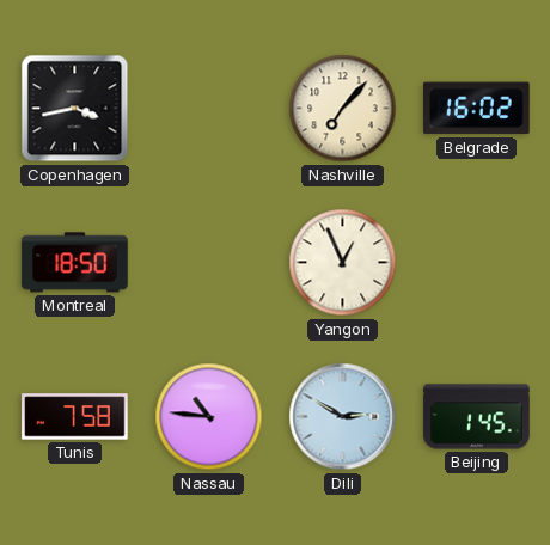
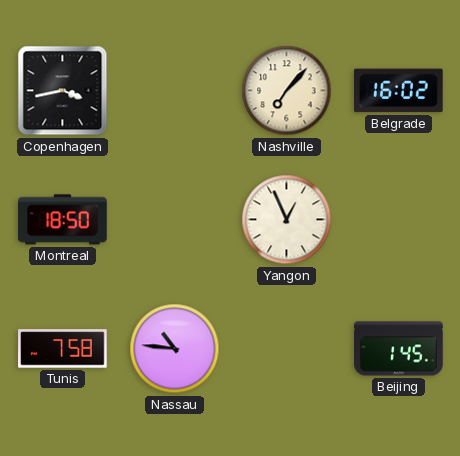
Dili: 2:50 -> none (343, 417)
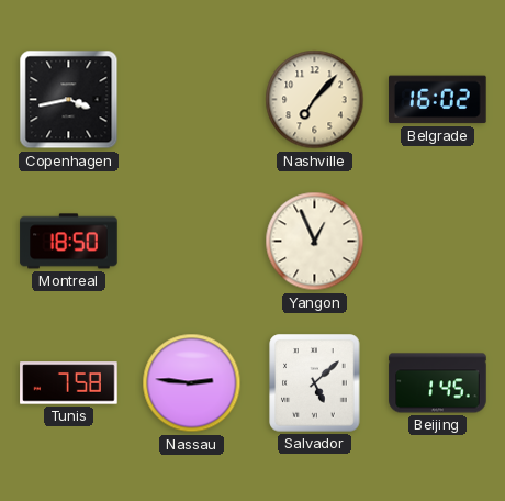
Nassau: 10:46 -> 2:46 (192, 383)
Salvador: none -> 5:08 (315, 383)
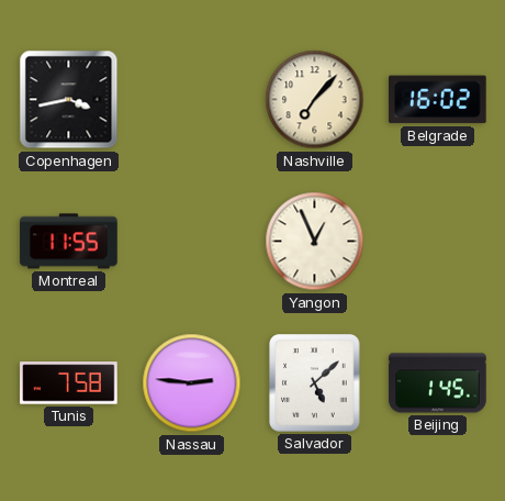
Montreal: 18:50 -> 11:55 (69, 242)
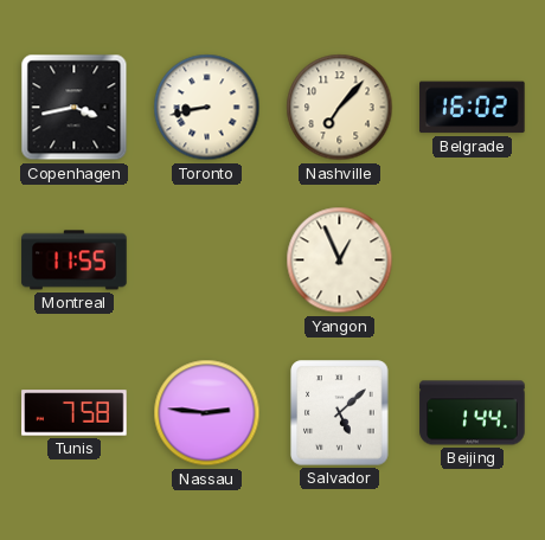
Toronto: none -> 8:43 (207, 108)
Beijing: 1:45 -> 1:44 (473, 413)
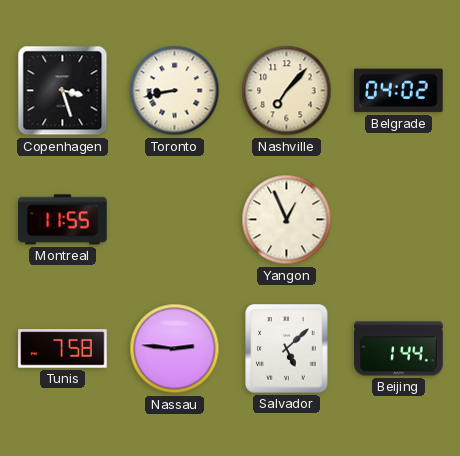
Copenhagen: 3:43 -> 3:27 (63, 91)
Belgrade: 16:02 -> 04:02 (399, 91)
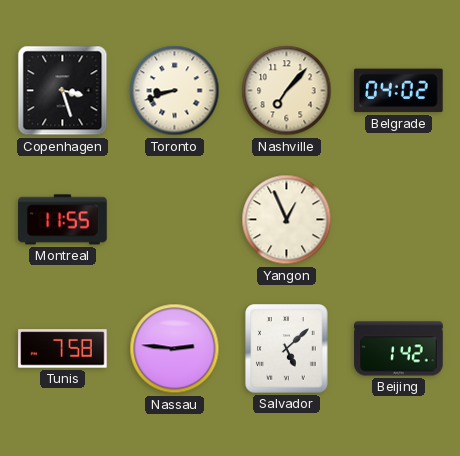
Toronto: 8:43 -> 8:42 (175, 91)
Beijing: 1:44 -> 1:42 (399, 349)
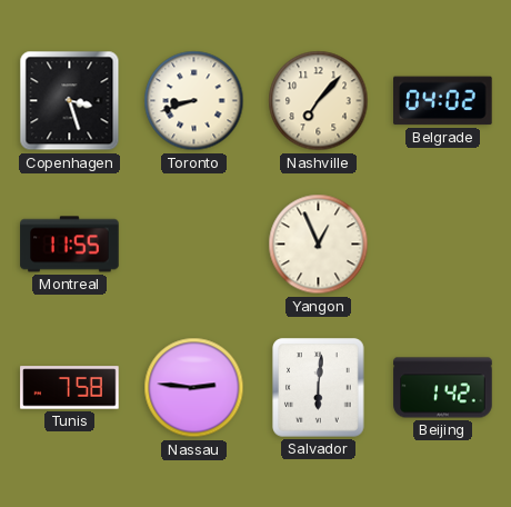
Salvador: 5:08 -> 6:01 (319, 388)
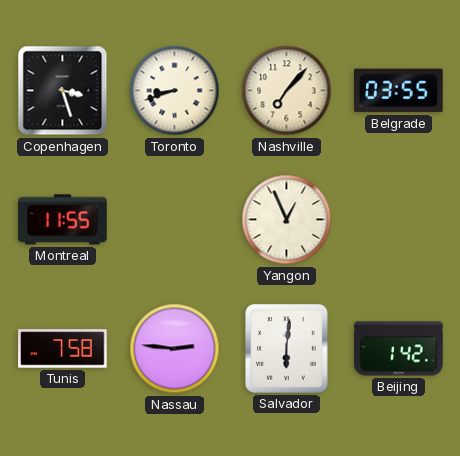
Belgrade: 04:02 -> 03:55 (399, 91)
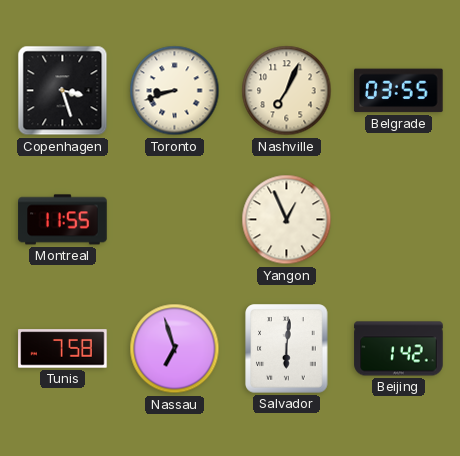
Nashville: 7:07 -> 7:04 (287, 91)
Nassau: 2:46 -> 6:57 (175, 349)
